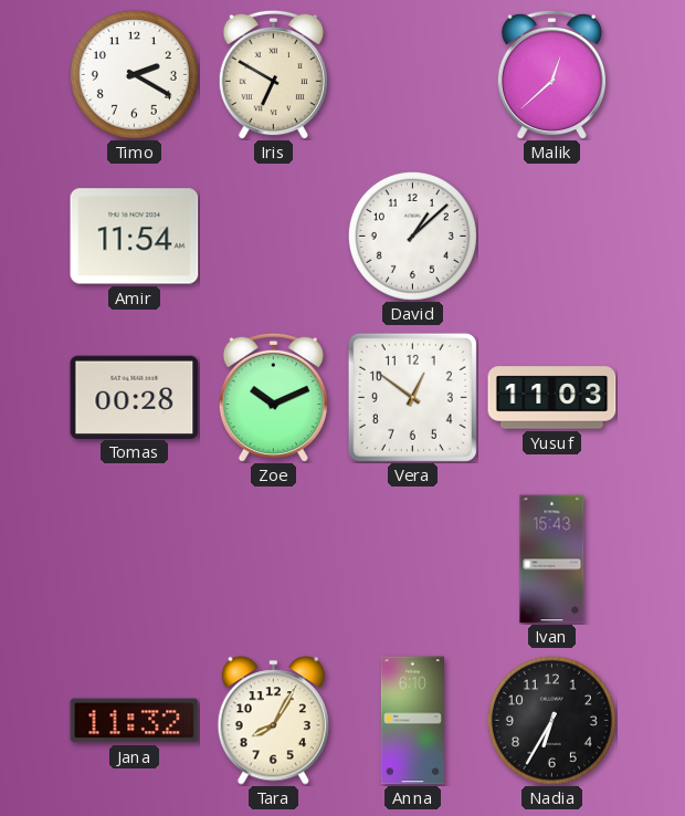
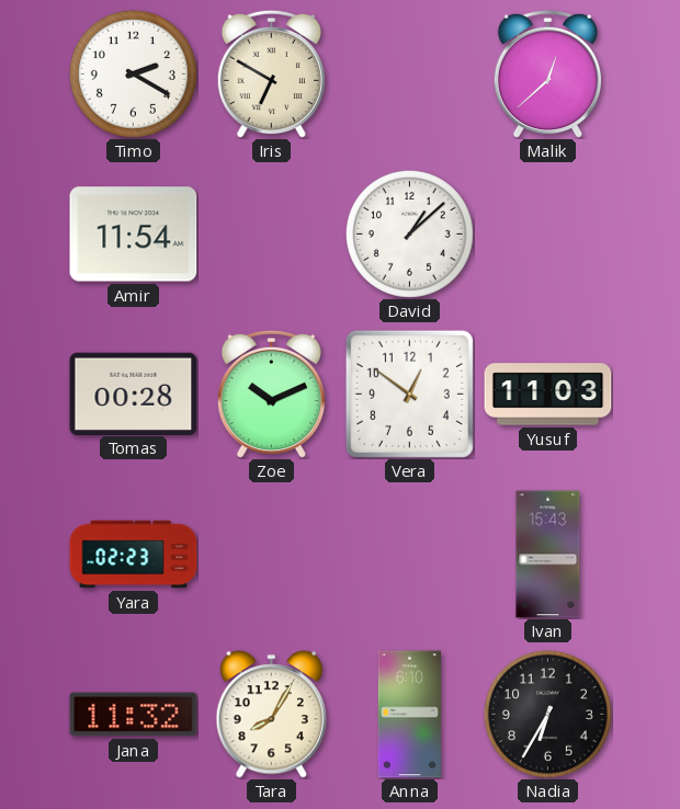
Yara: none -> 02:23 (134, 555)
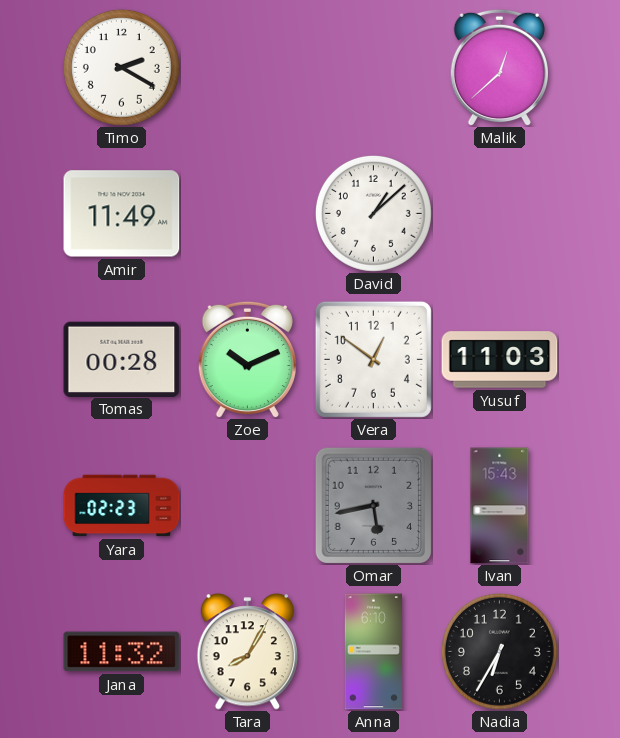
Iris: 6:50 -> none (271, 73)
Amir: 11:54 -> 11:49 (122, 214)
Omar: none -> 5:43 (373, 505)
